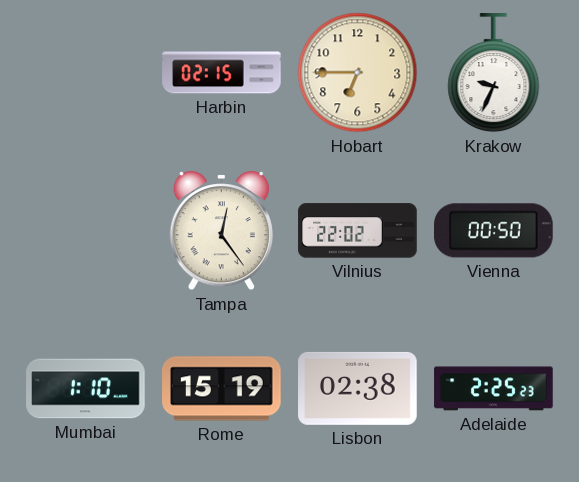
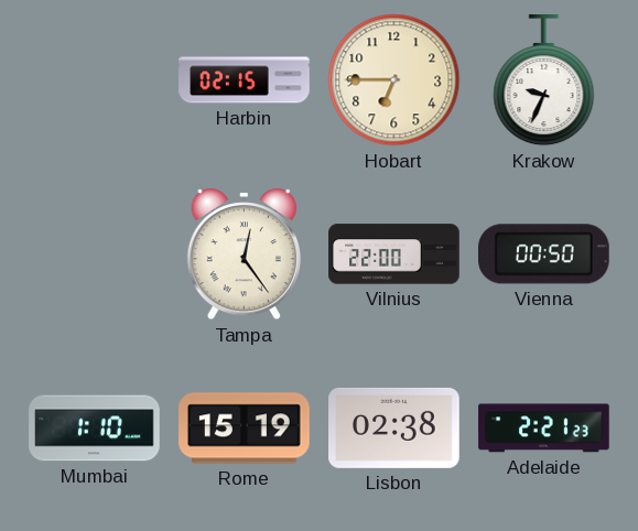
Vilnius: 22:02 -> 22:00 (394, 254)
Adelaide: 2:25 -> 2:21 (544, 429)
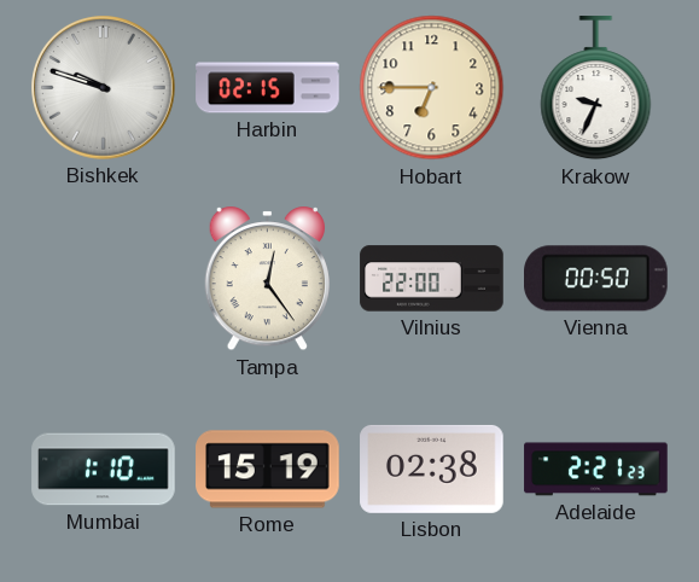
Bishkek: none -> 9:48 (104, 88)
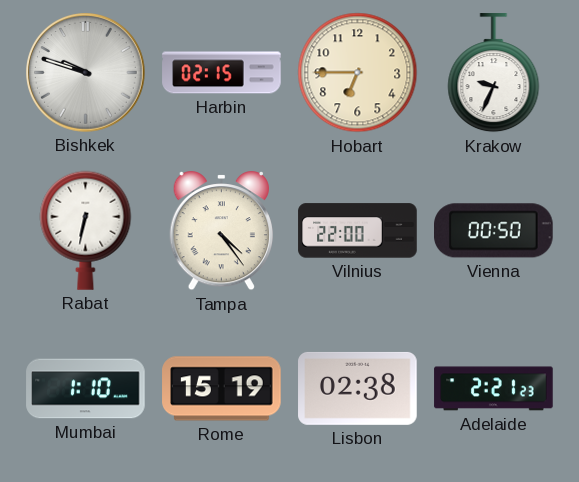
Rabat: none -> 6:32 (86, 230)
Tampa: 12:24 -> 4:24 (221, 232)
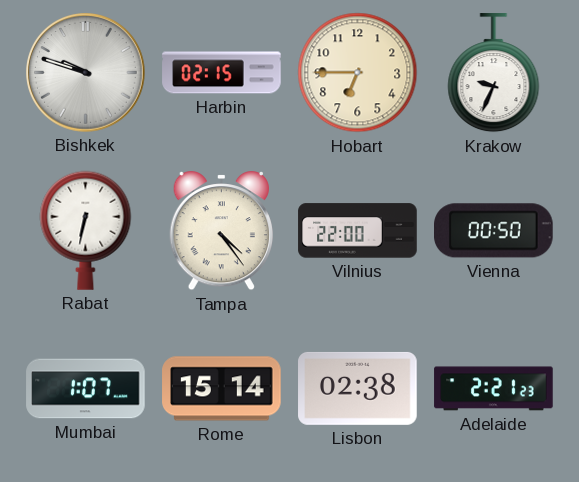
Mumbai: 1:10 -> 1:07 (86, 389)
Rome: 15:19 -> 15:14 (222, 389)
